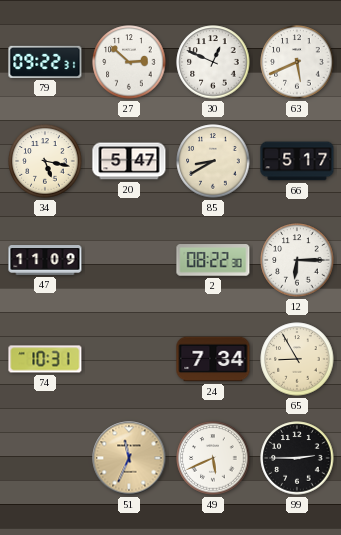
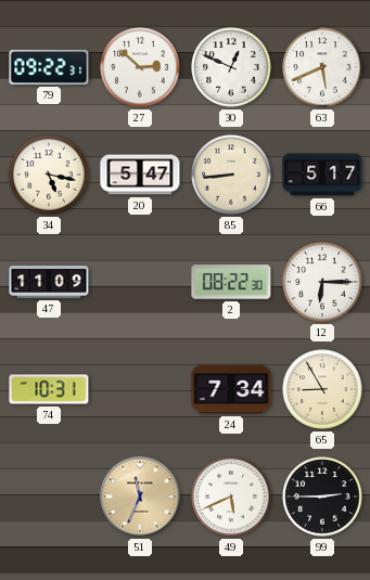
85: 8:40 -> 8:44 (231, 175)
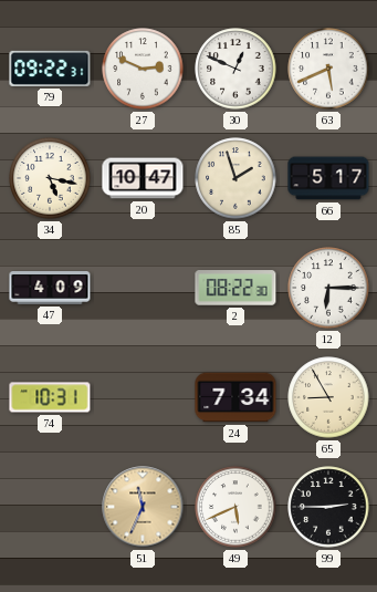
27: 2:52 -> 2:49 (143, 69)
20: 5:47 -> 10:47 (143, 178)
85: 8:44 -> 1:57 (235, 178)
47: 11:09 -> 4:09 (50, 289)
